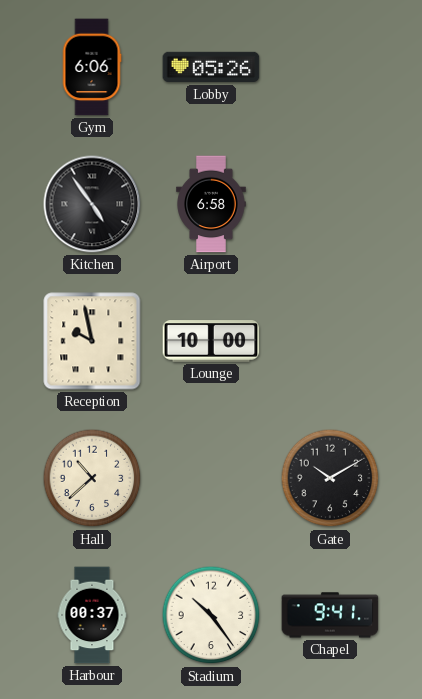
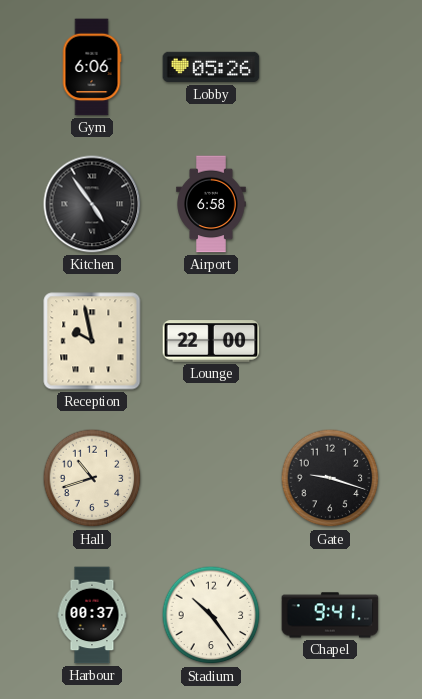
Lounge: 10:00 -> 22:00 (211, 341)
Hall: 10:38 -> 10:42 (92, 478)
Gate: 10:10 -> 9:18 (330, 478)
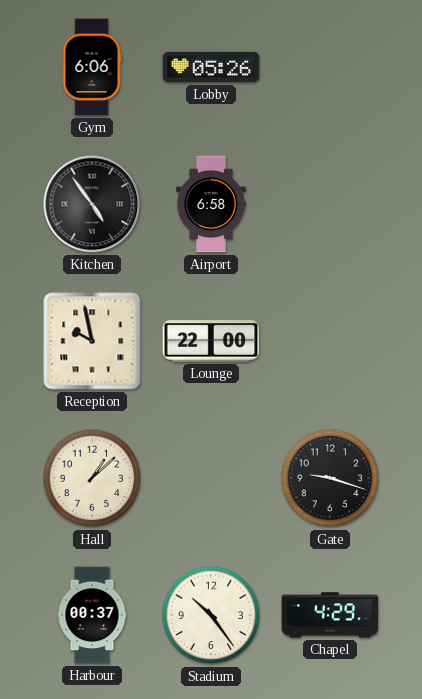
Hall: 10:42 -> 1:08 (92, 478)
Chapel: 9:41 -> 4:29 (330, 615)
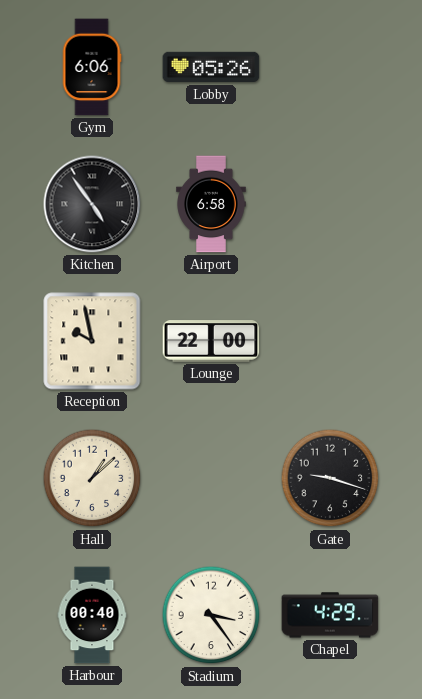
Harbour: 00:37 -> 00:40 (92, 615)
Stadium: 10:24 -> 3:24 (211, 615)
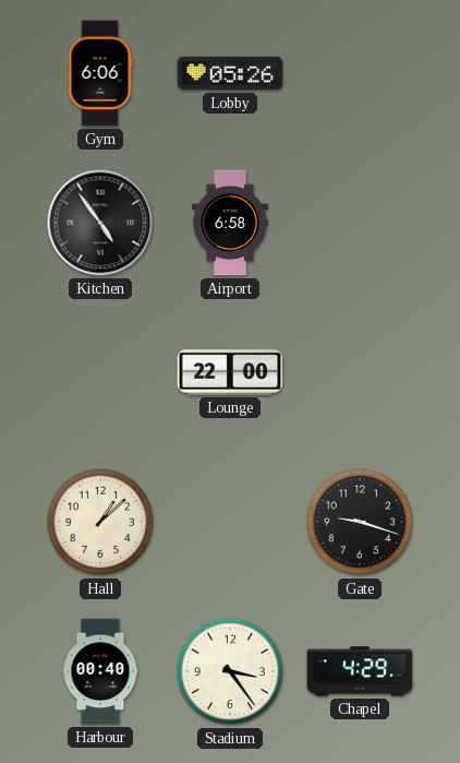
Reception: 9:58 -> none (92, 341)
